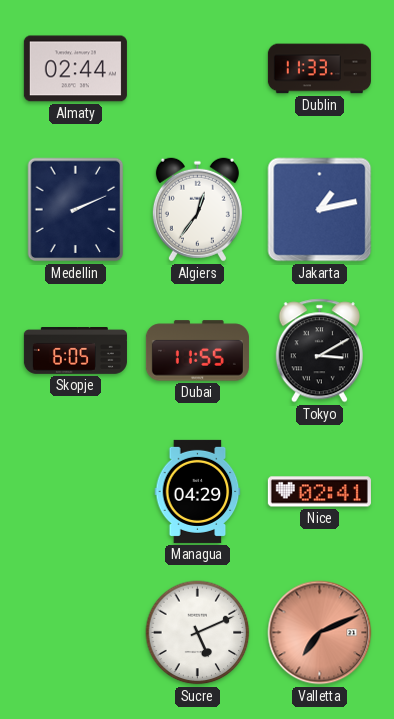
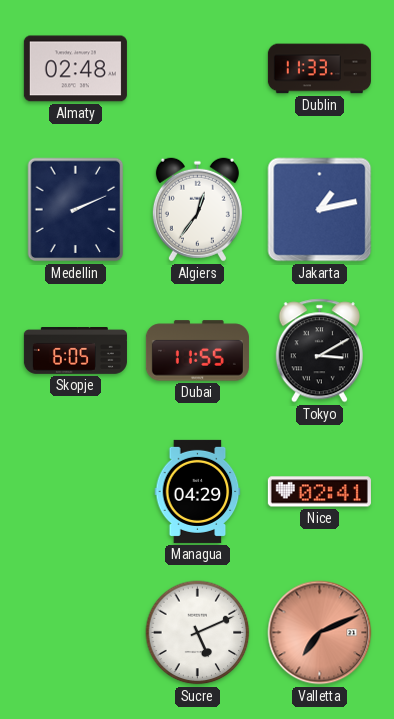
Almaty: 02:44 -> 02:48 (75, 69)
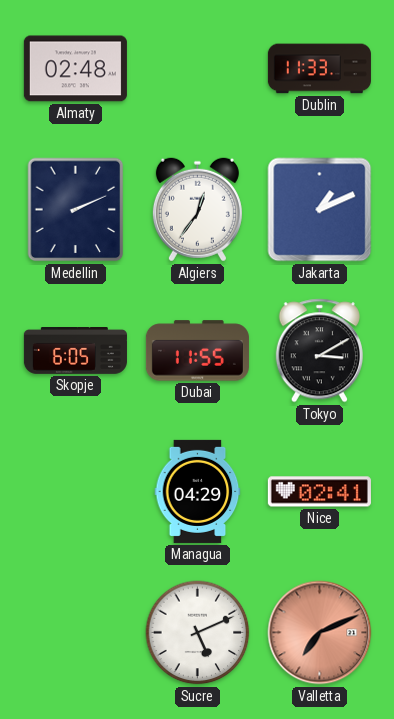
Jakarta: 1:13 -> 1:11 (320, 210)
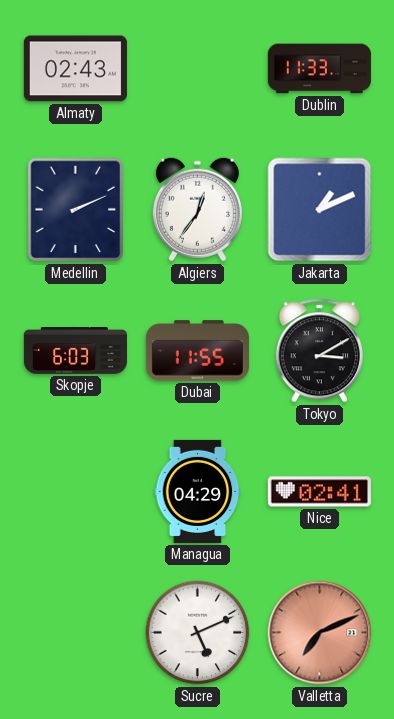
Almaty: 02:48 -> 02:43 (75, 69)
Skopje: 6:05 -> 6:03 (75, 351)
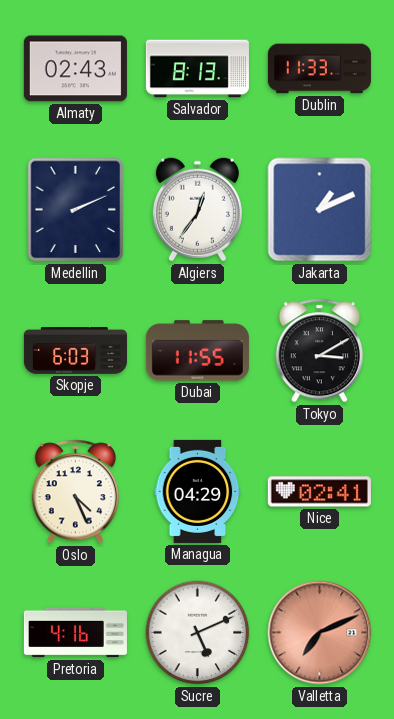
Salvador: none -> 8:13 (197, 69)
Oslo: none -> 4:26 (75, 492)
Pretoria: none -> 4:16 (75, 633)
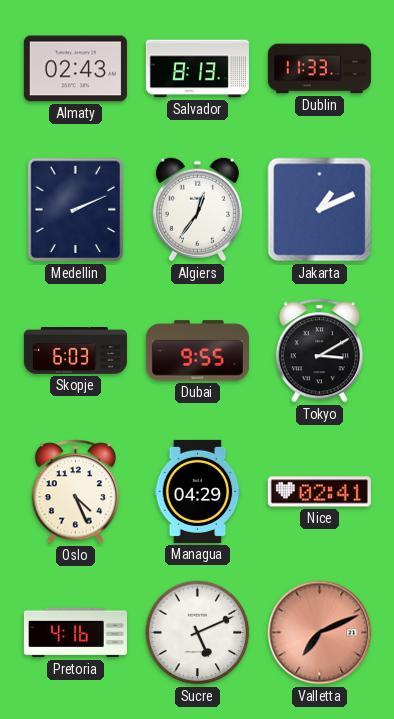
Dubai: 11:55 -> 9:55 (197, 351)
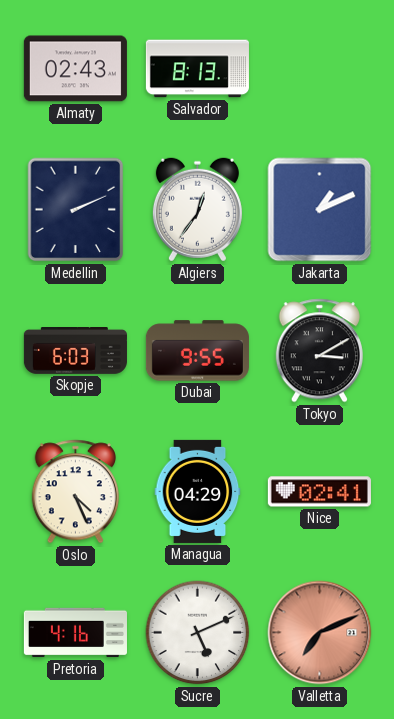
Dublin: 11:33 -> none (319, 69)
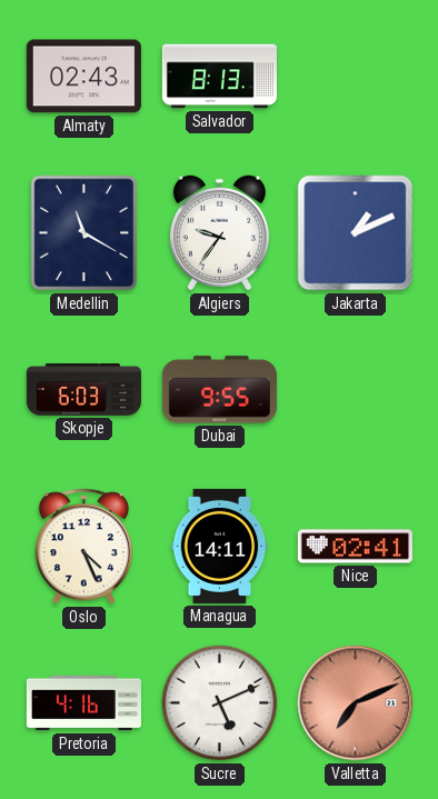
Medellin: 2:11 -> 11:20 (84, 233)
Algiers: 12:36 -> 9:36 (219, 233)
Tokyo: 3:10 -> none (319, 351)
Managua: 04:29 -> 14:11 (220, 546)
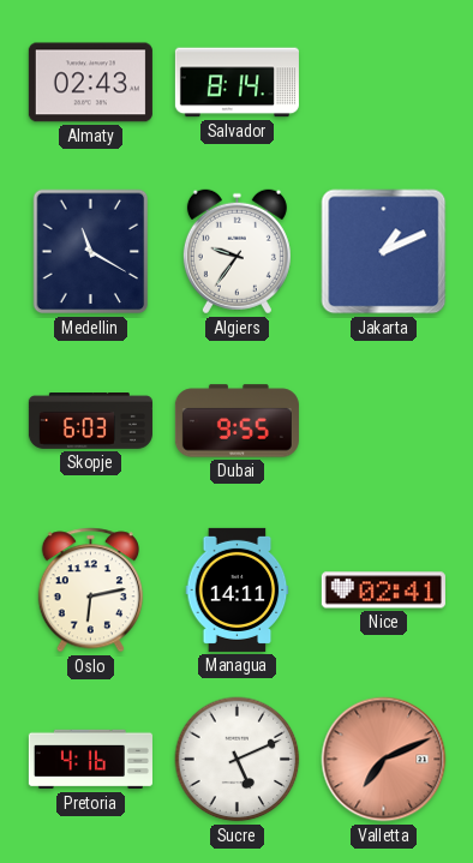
Salvador: 8:13 -> 8:14 (237, 83)
Oslo: 4:26 -> 6:13 (90, 591)
